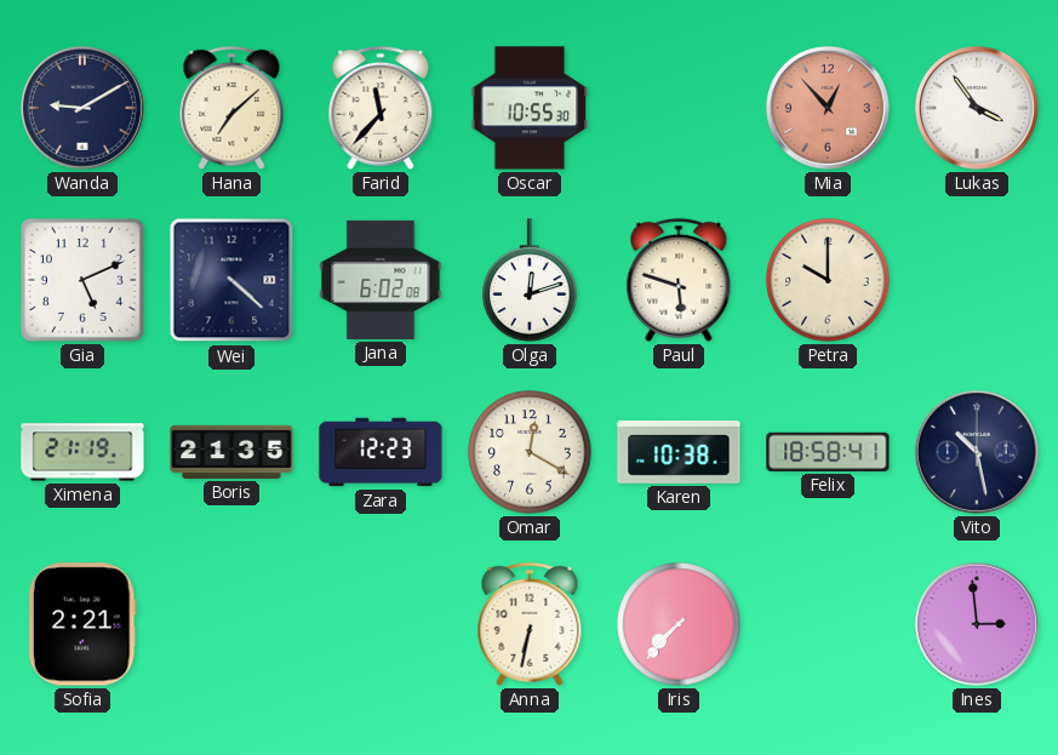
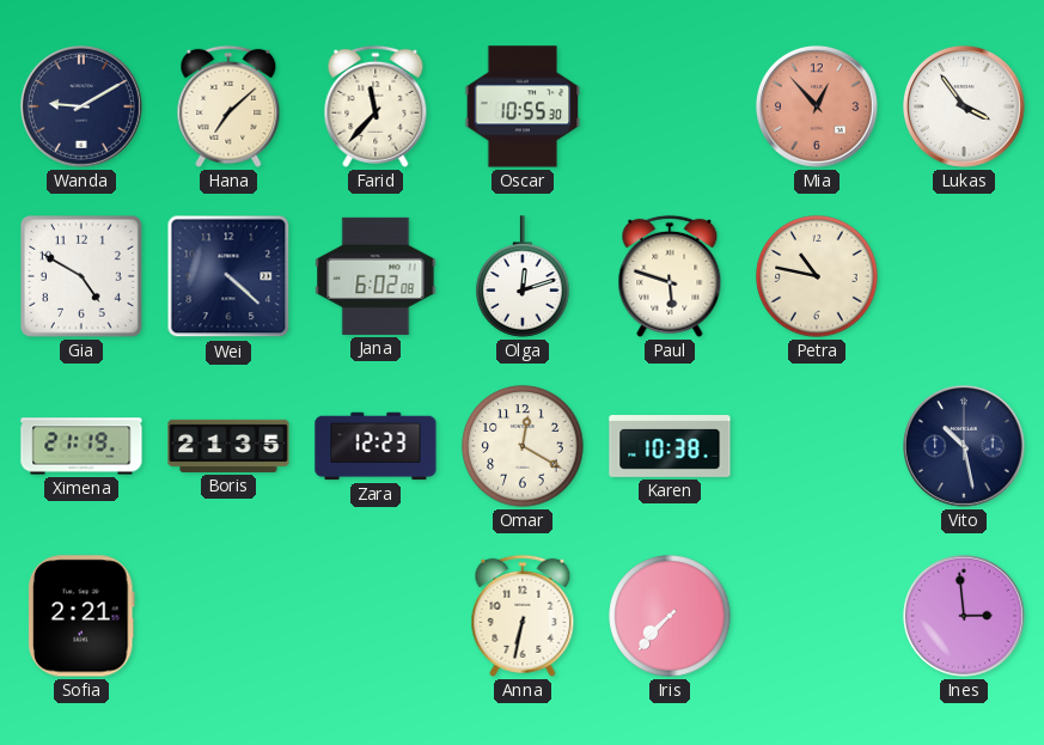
Gia: 5:11 -> 4:50 (83, 277)
Petra: 10:00 -> 10:47 (817, 276)
Felix: 18:58 -> none (828, 452)
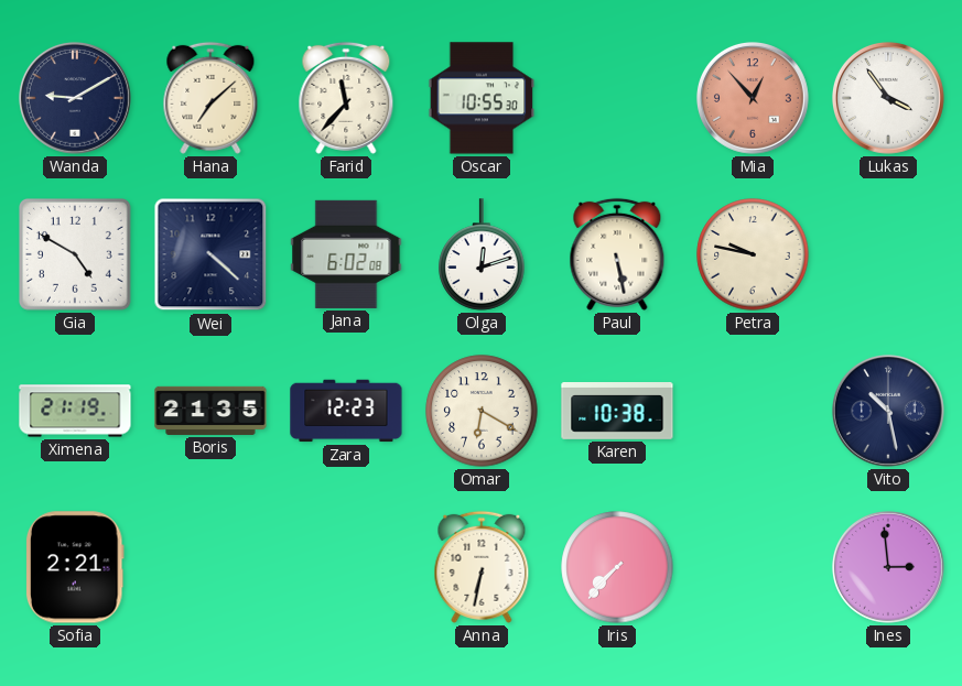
Paul: 5:48 -> 5:28 (617, 254)
Petra: 10:47 -> 9:47 (753, 254)
Omar: 12:20 -> 6:20 (482, 411)
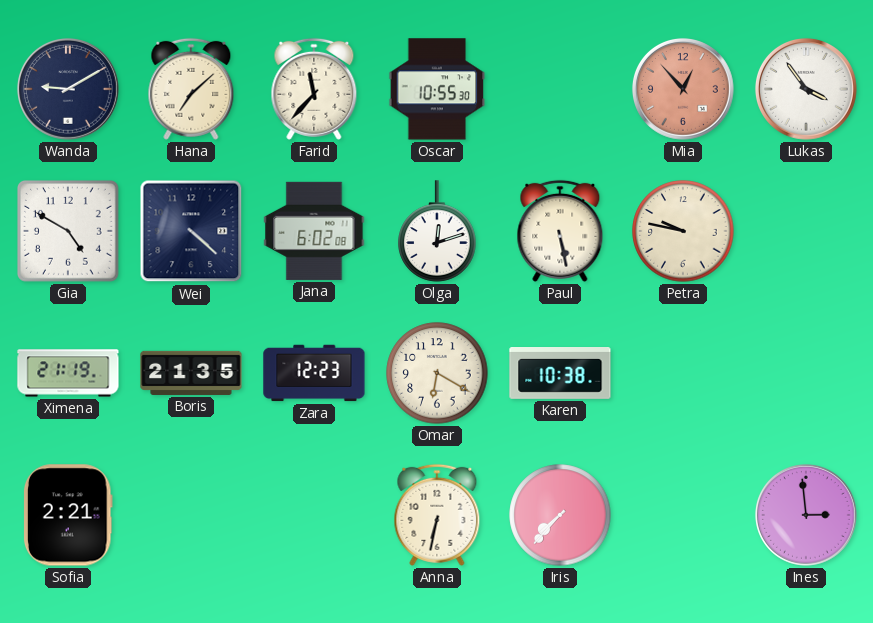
Vito: 10:28 -> none (888, 411)
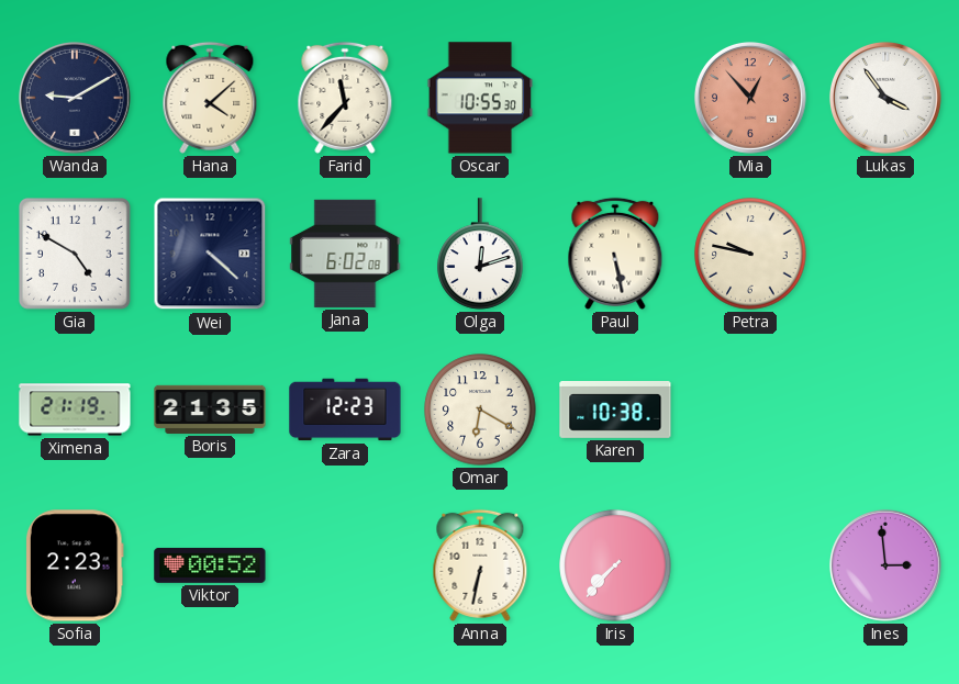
Hana: 7:08 -> 4:08 (210, 98)
Sofia: 2:21 -> 2:23 (75, 565)
Viktor: none -> 00:52 (210, 565)
